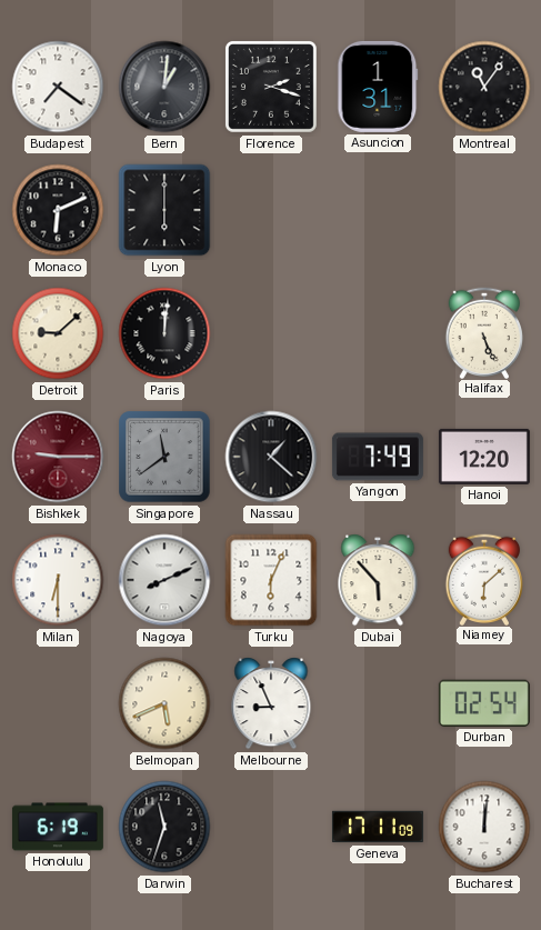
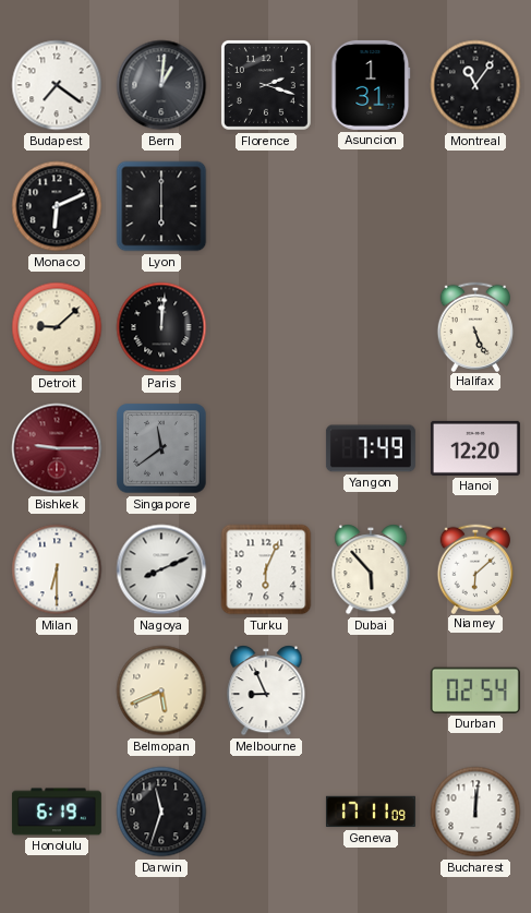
Nassau: 1:22 -> none (271, 457)
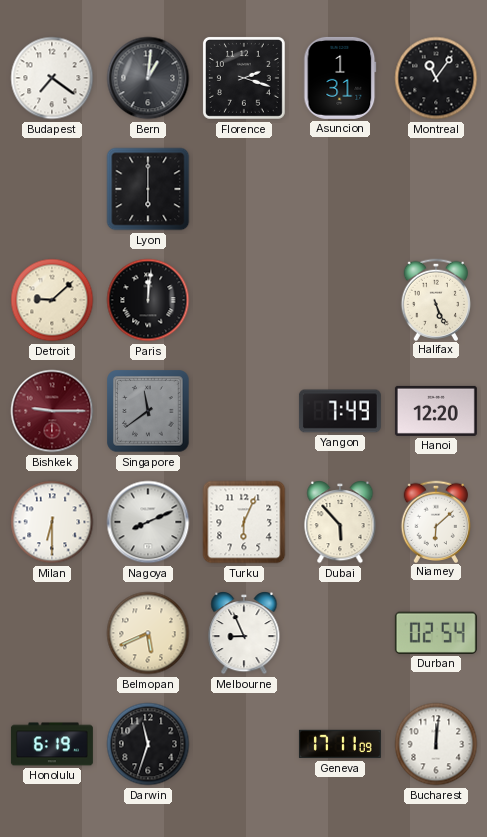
Monaco: 6:11 -> none (57, 206)
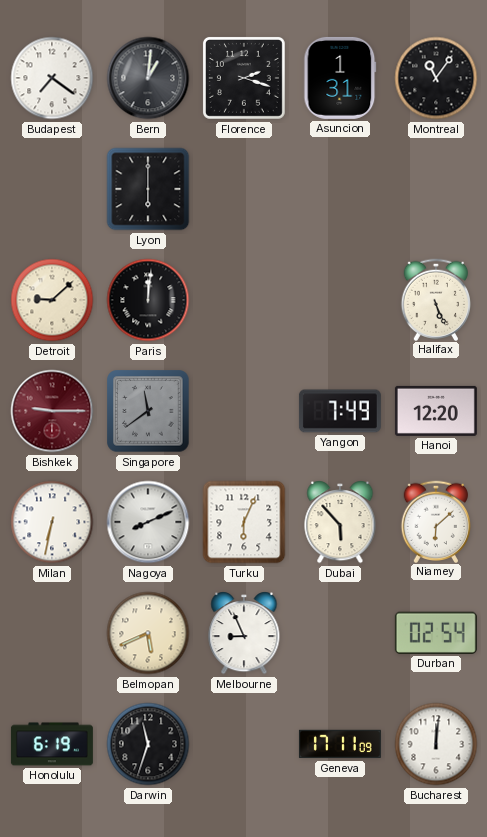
Milan: 6:30 -> 6:32 (52, 522)
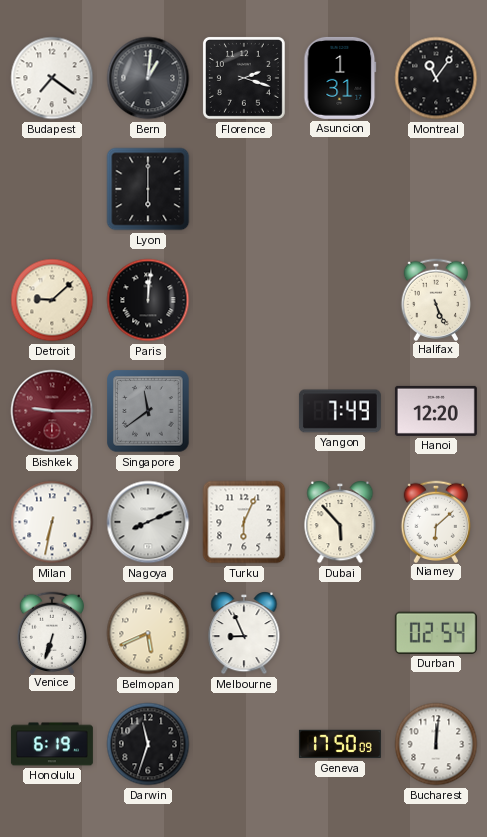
Venice: none -> 6:33 (52, 632)
Geneva: 17:11 -> 17:50 (340, 744)
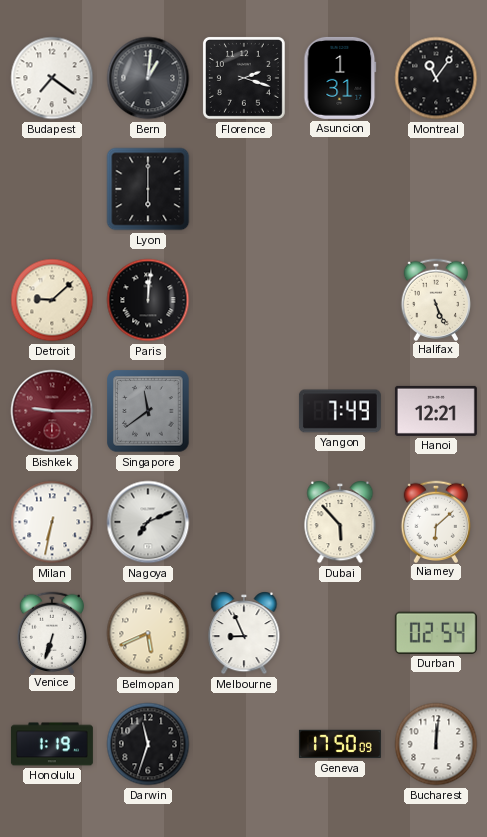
Hanoi: 12:20 -> 12:21 (436, 411)
Nagoya: 8:11 -> 7:11 (148, 522)
Turku: 6:04 -> none (244, 522)
Honolulu: 6:19 -> 1:19 (52, 744)
